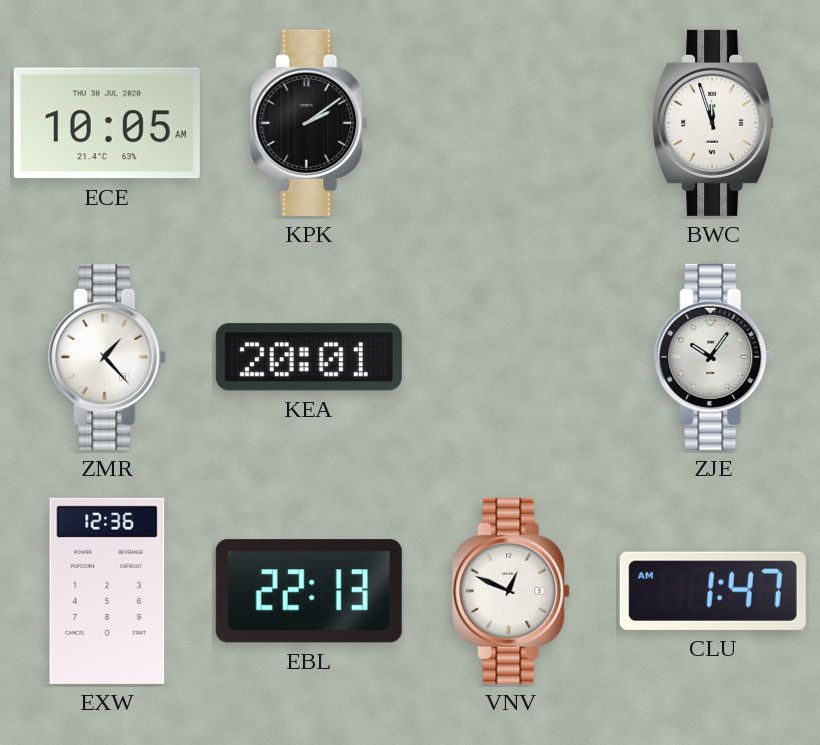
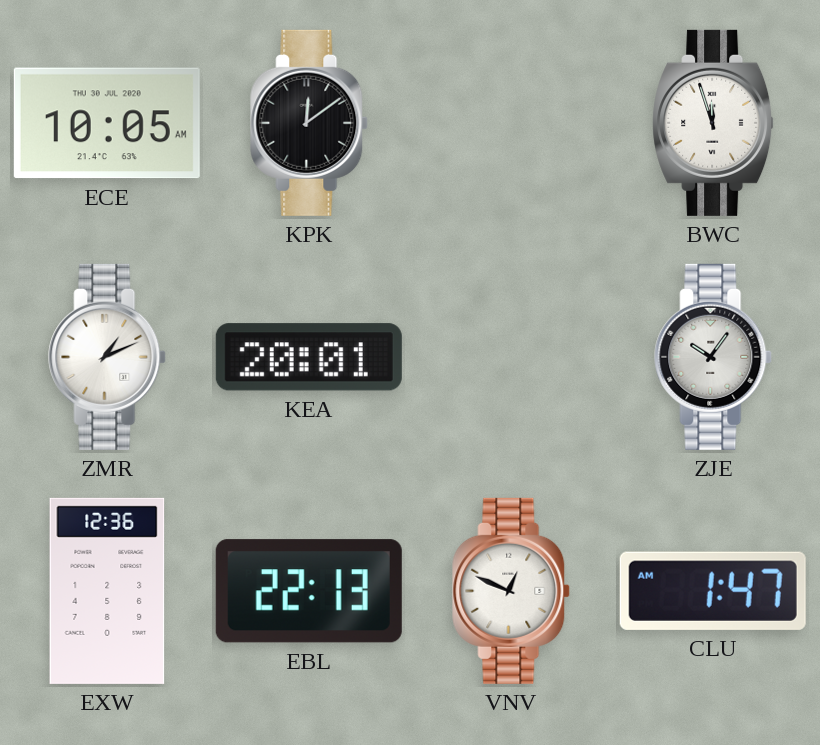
KPK: 2:09 -> 12:09 (310, 123)
ZMR: 1:23 -> 1:11 (108, 357)
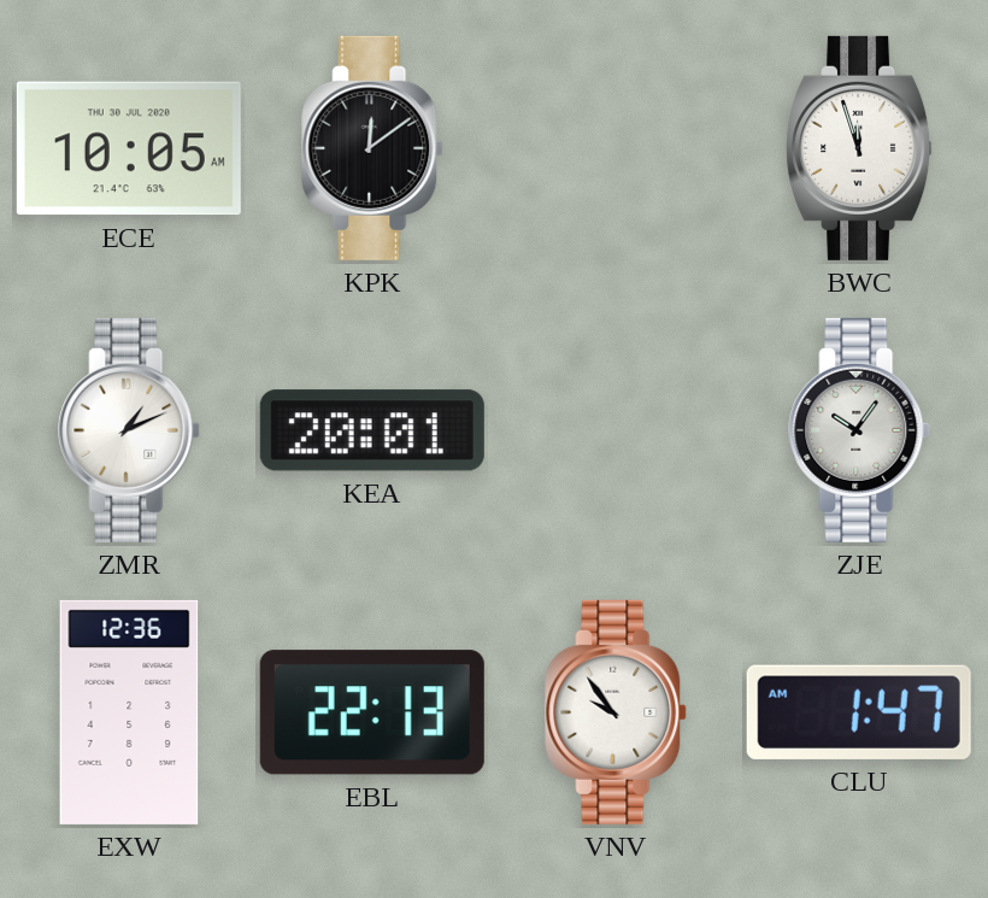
VNV: 12:49 -> 9:54 (617, 712)
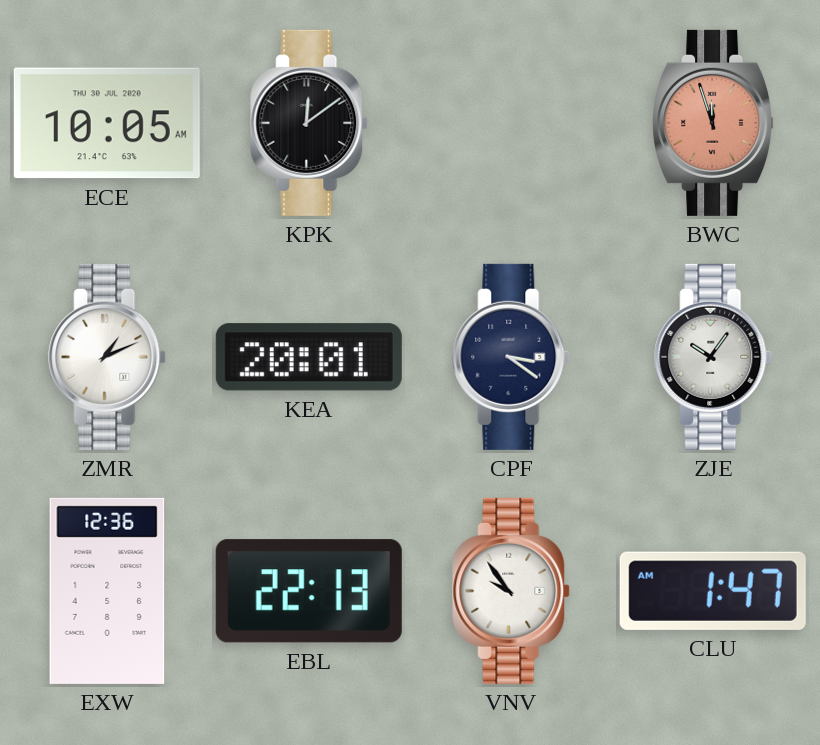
BWC dial: white -> salmon (714, 123)
CPF: none -> 3:21 (512, 357)
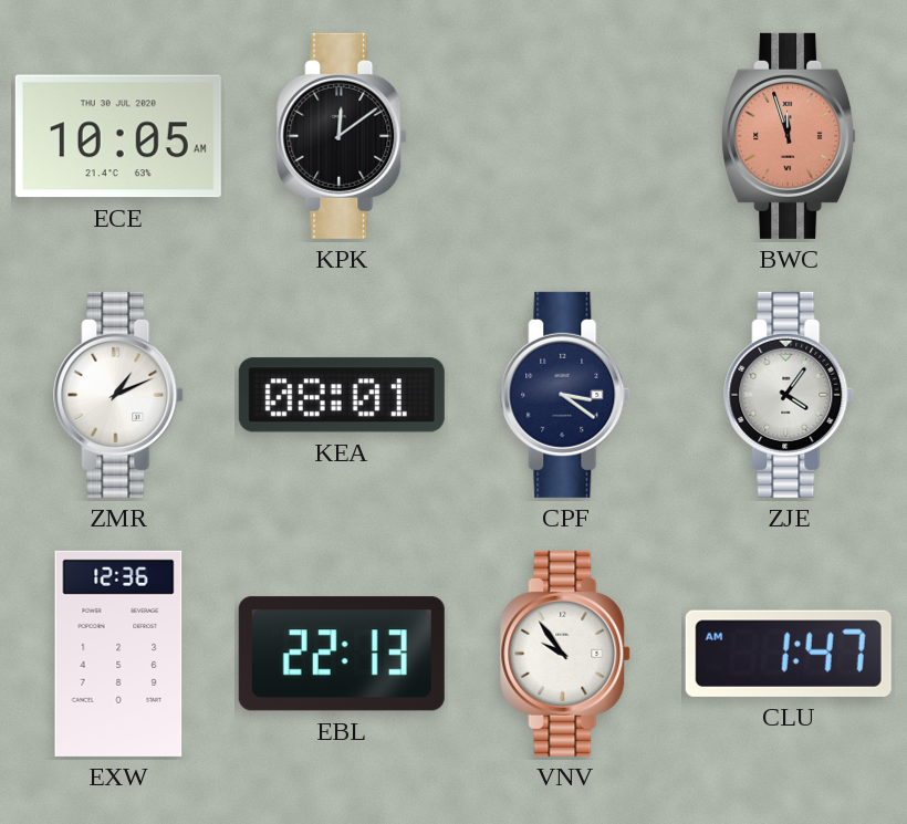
KEA: 20:01 -> 08:01 (342, 395)
ZJE: 10:06 -> 4:06 (790, 395)
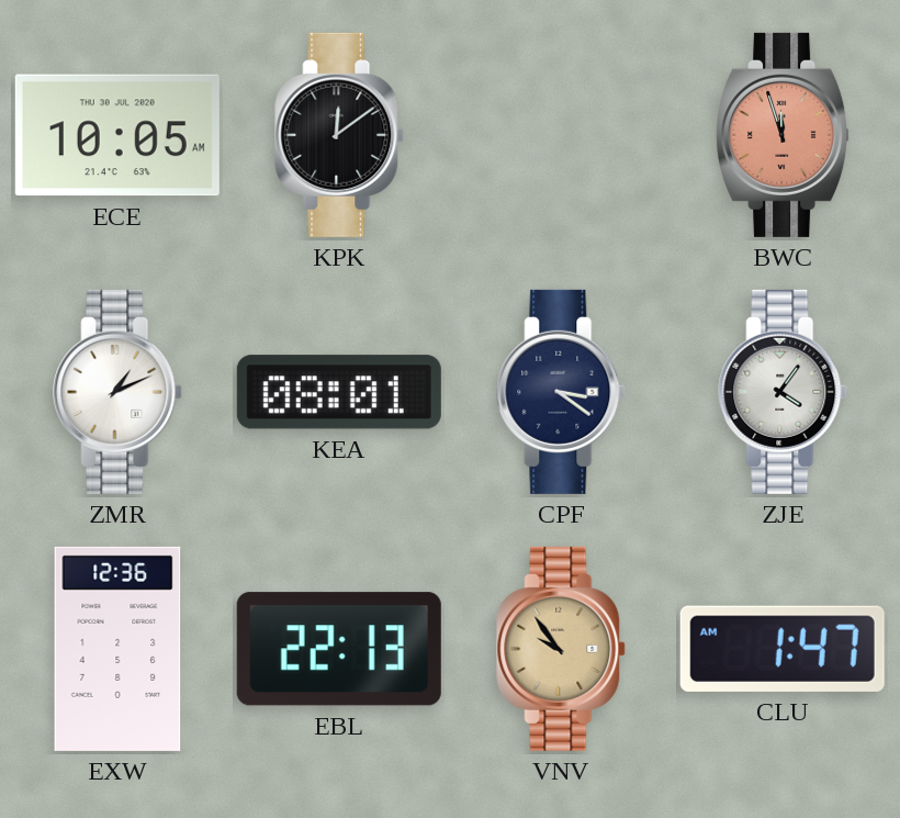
VNV dial: white -> champagne (562, 649)
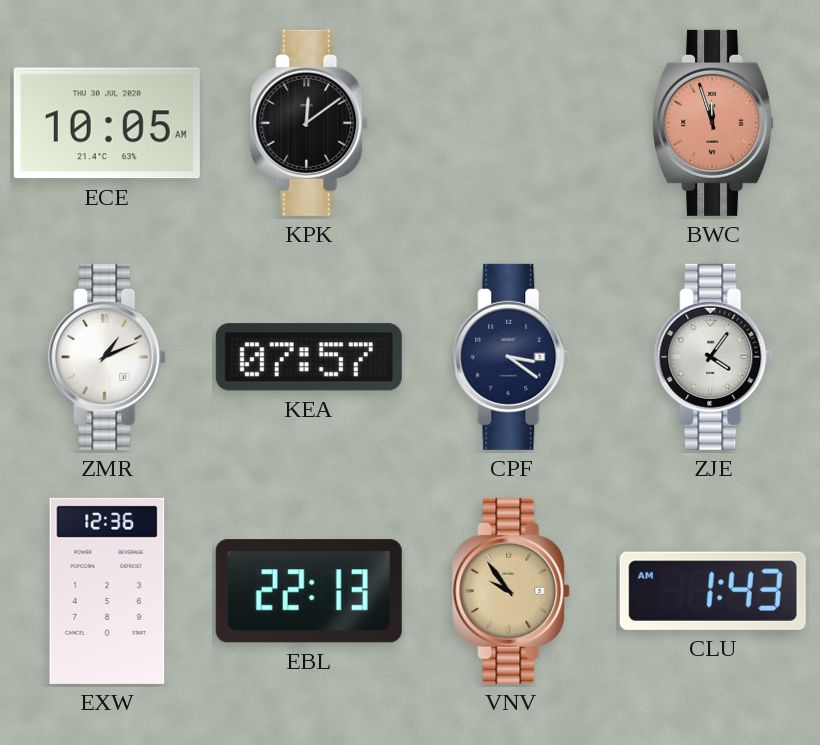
KEA: 08:01 -> 07:57 (309, 357)
CLU: 1:47 -> 1:43 (713, 591)
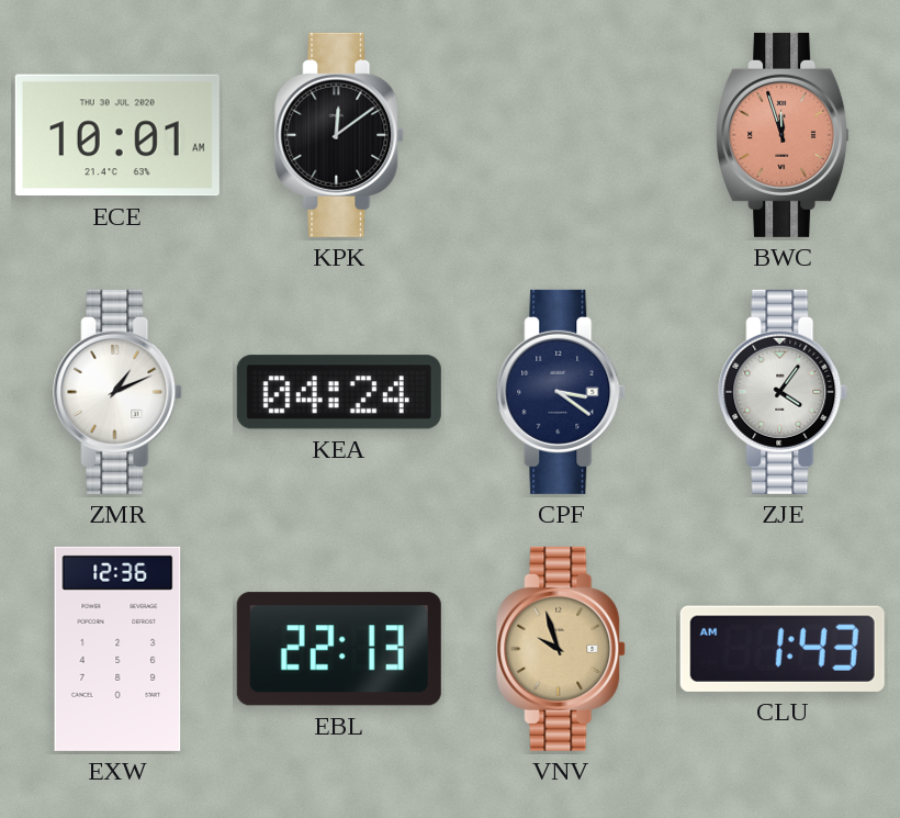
ECE: 10:05 -> 10:01 (117, 135)
KEA: 07:57 -> 04:24 (339, 392)
VNV: 9:54 -> 9:57 (562, 649)
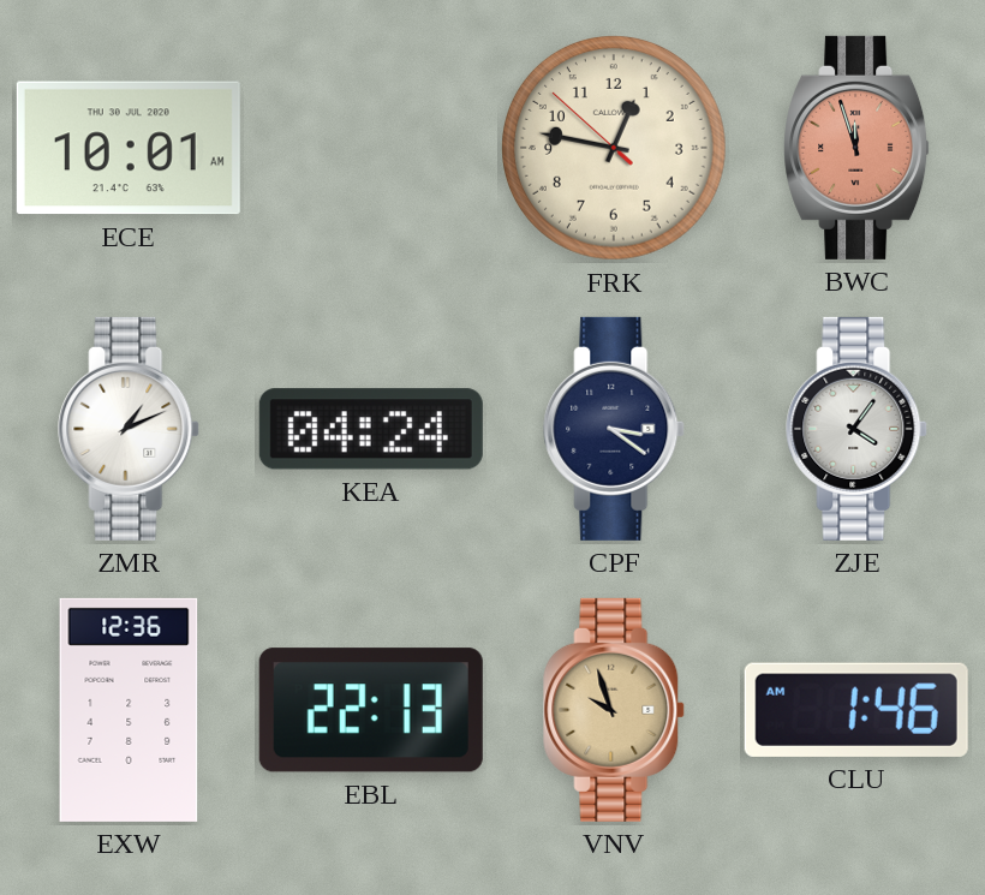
KPK: 12:09 -> none (340, 135)
FRK: none -> 12:46 (615, 149)
CLU: 1:43 -> 1:46 (856, 710)
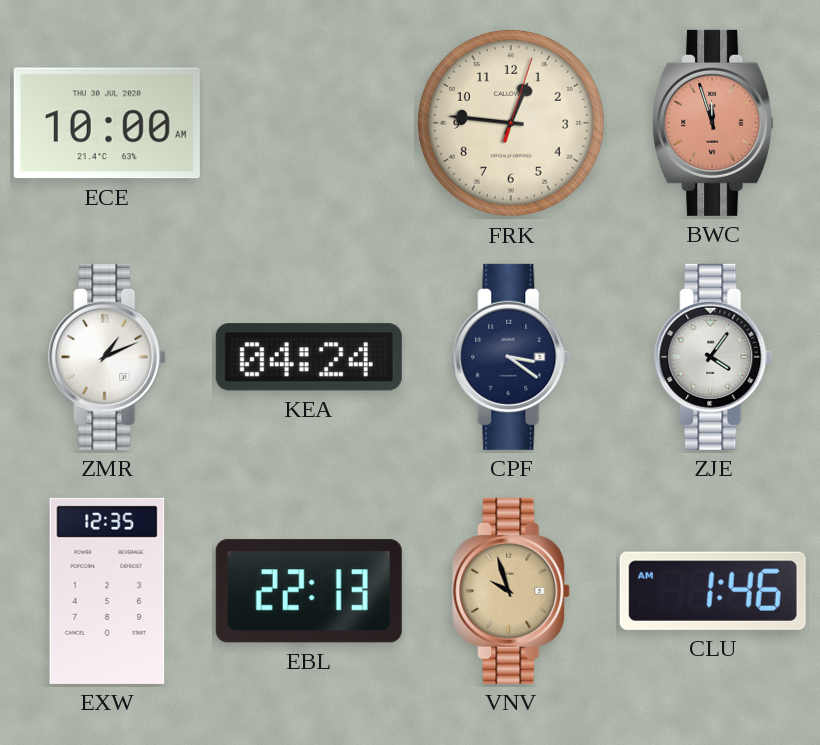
ECE: 10:01 -> 10:00 (107, 123)
FRK: 12:46:52 -> 12:46:03 (512, 124)
EXW: 12:36 -> 12:35 (107, 591)
